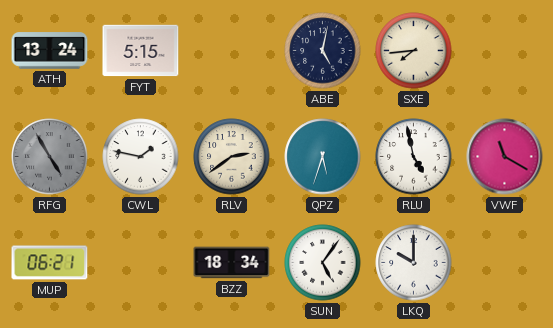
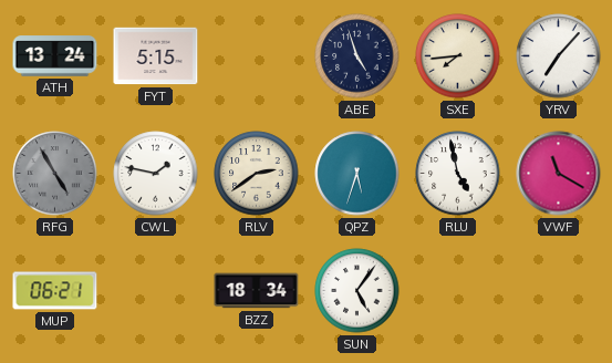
ABE: 5:02 -> 4:57 (357, 56)
YRV: none -> 7:07 (559, 56)
LKQ: 10:00 -> none (414, 263)
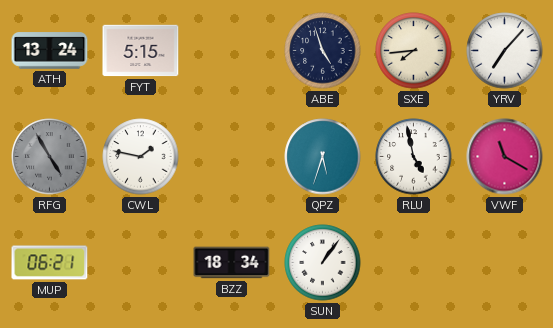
RLV: 2:39 -> none (257, 174)
SUN: 5:06 -> 1:06 (323, 263)
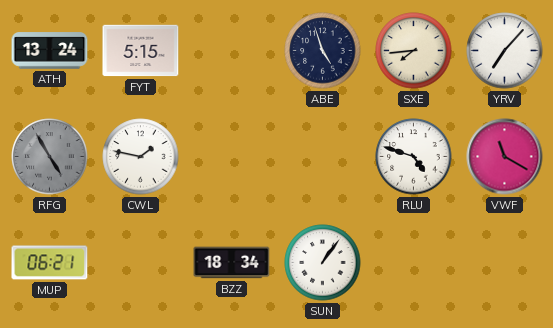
QPZ: 5:33 -> none (323, 157)
RLU: 4:58 -> 4:48 (414, 157)
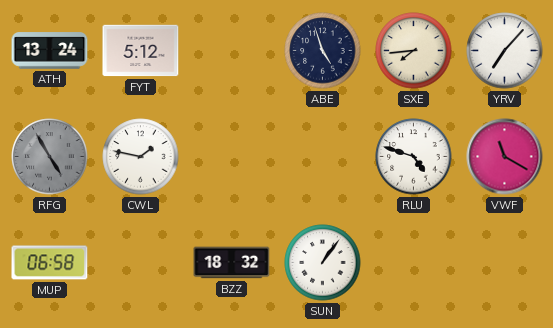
FYT: 5:15 -> 5:12 (141, 51)
MUP: 06:21 -> 06:58 (50, 263)
BZZ: 18:34 -> 18:32 (232, 263)
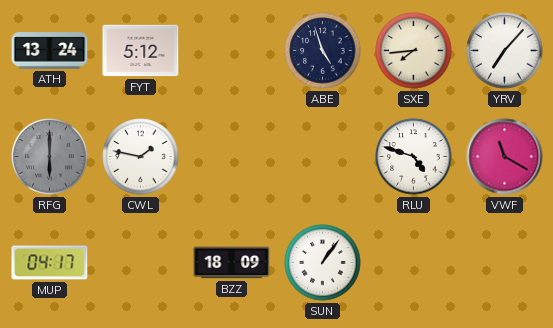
RFG: 4:55 -> 6:00 (50, 157)
MUP: 06:58 -> 04:17 (50, 263)
BZZ: 18:32 -> 18:09 (232, 263)
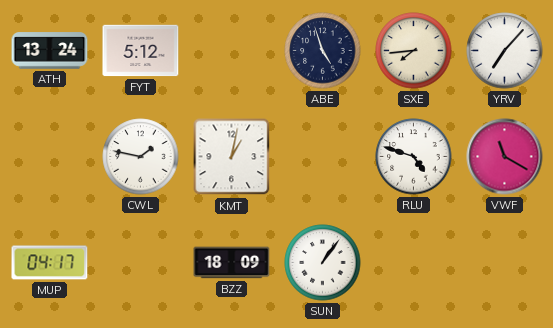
RFG: 6:00 -> none (50, 157)
KMT: none -> 1:02 (232, 157)
